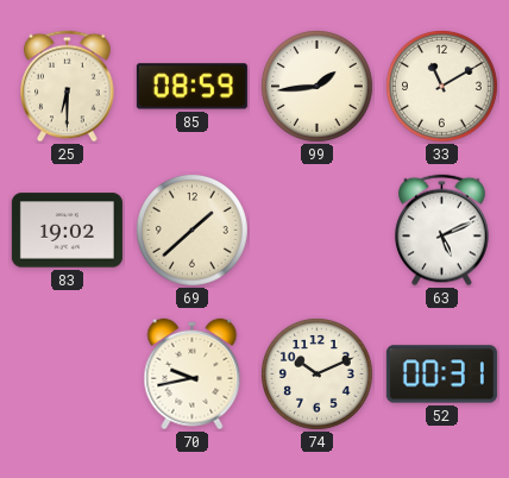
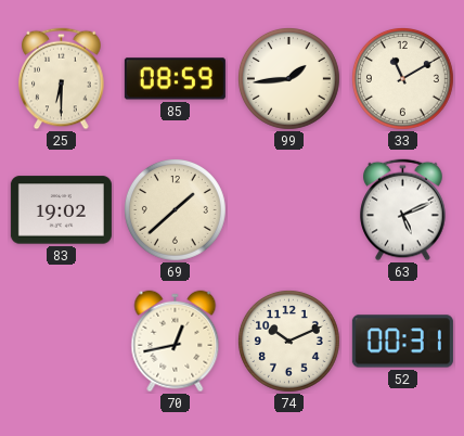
70: 9:43 -> 12:43 (176, 342)
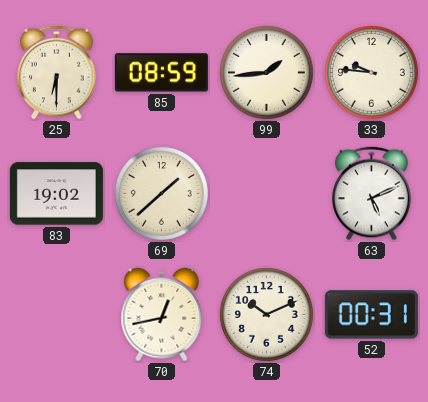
33: 11:10 -> 9:46 (371, 72)
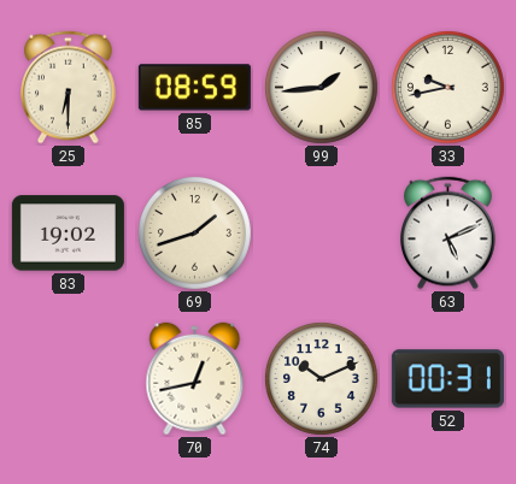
33: 9:46 -> 9:43 (447, 87)
69: 1:38 -> 1:42 (194, 232)
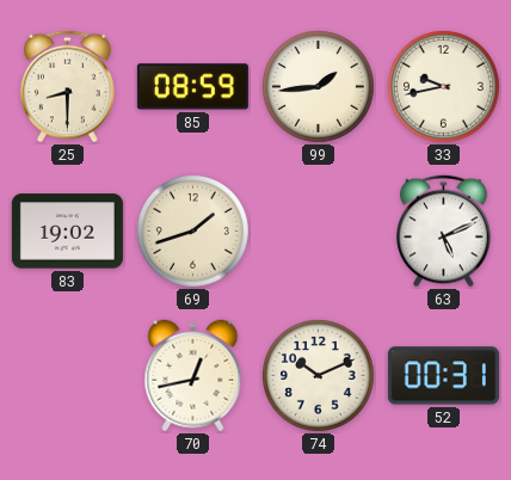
25: 6:30 -> 8:30 (68, 87)
